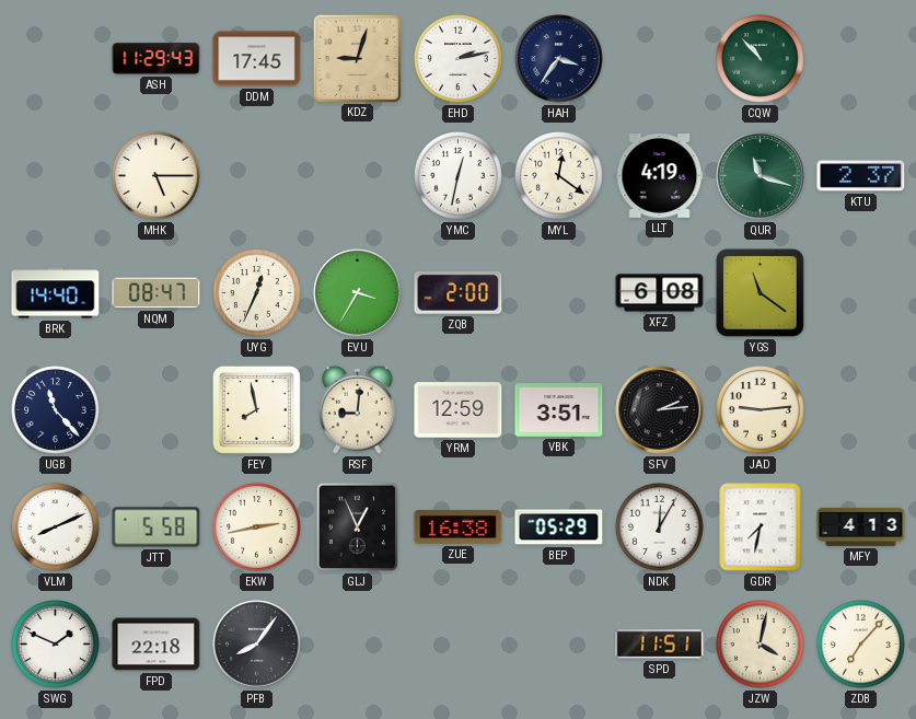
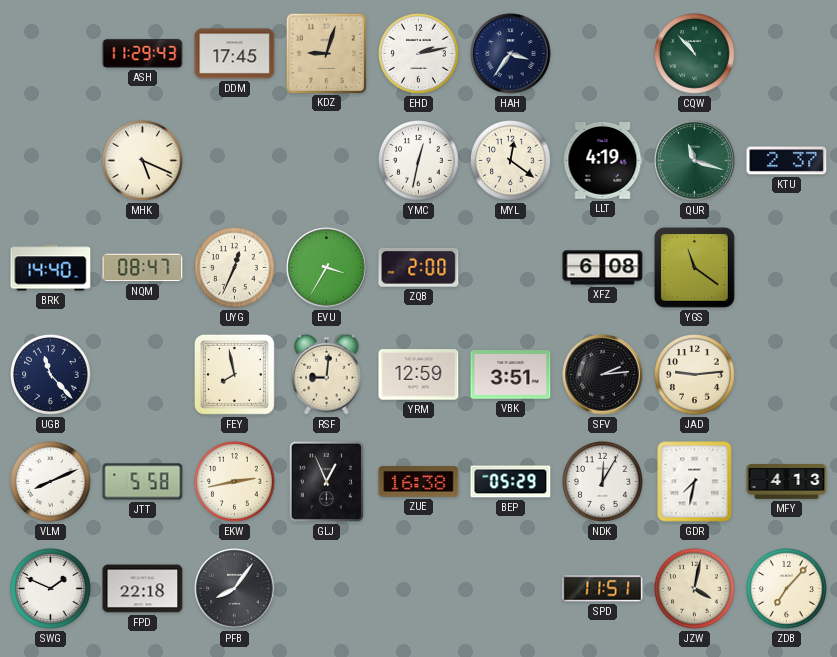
MHK: 5:15 -> 5:19 (143, 161)
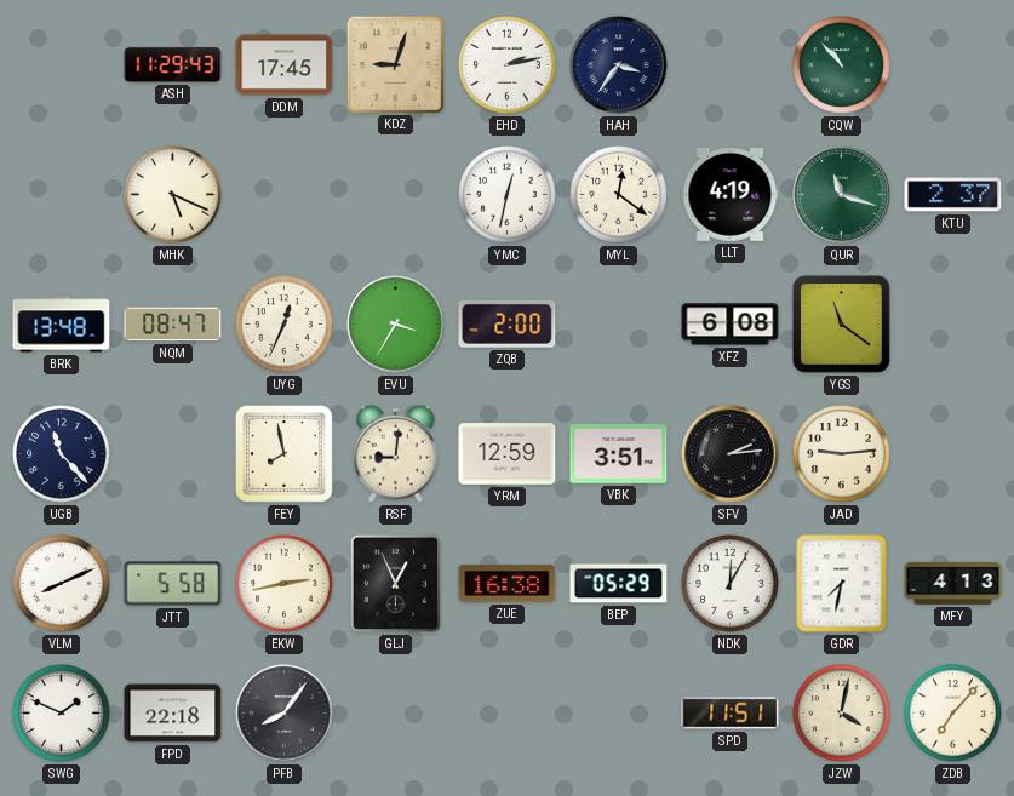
BRK: 14:40 -> 13:48 (62, 325)
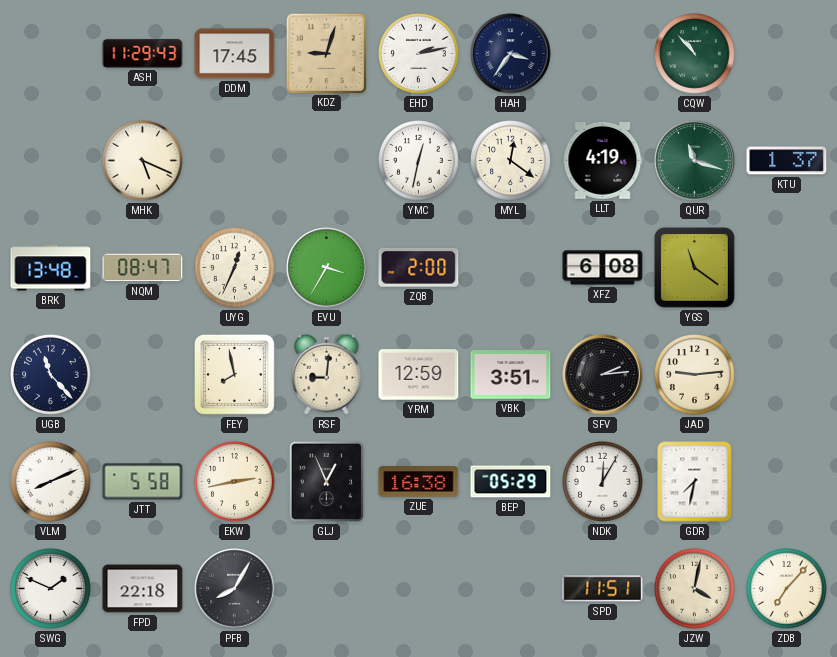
KTU: 2:37 -> 1:37 (787, 161)
MFY: 4:13 -> none (953, 583)
PFB: 8:06 -> 8:05 (235, 589)
